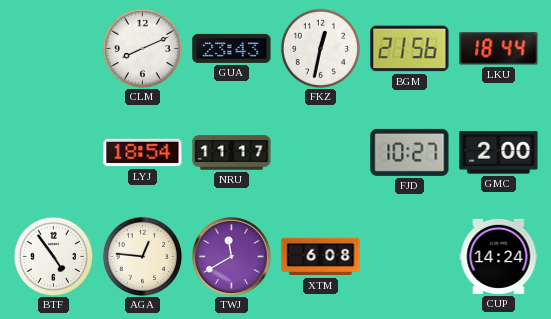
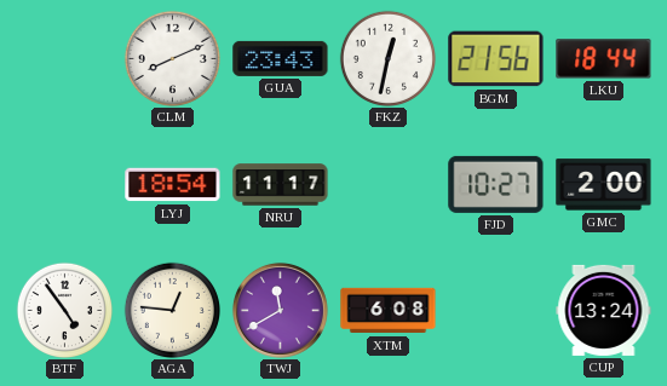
CUP: 14:24 -> 13:24 (604, 310)
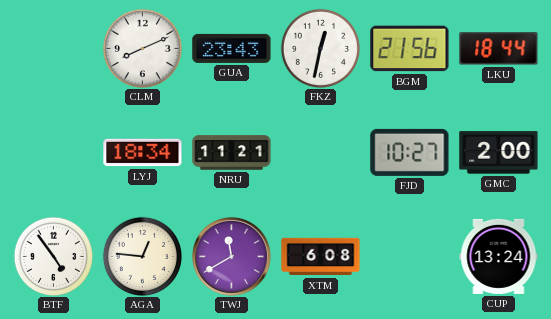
LYJ: 18:54 -> 18:34 (143, 153)
NRU: 11:17 -> 11:21 (232, 153)
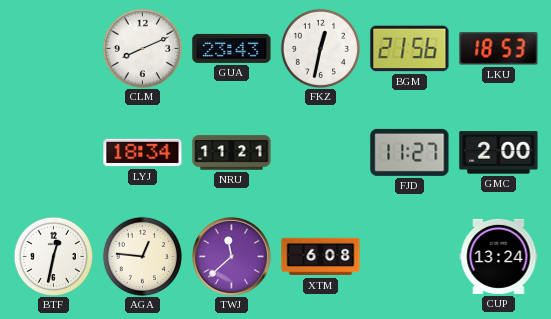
LKU: 18:44 -> 18:53 (499, 49)
FJD: 10:27 -> 11:27 (410, 152)
BTF: 4:54 -> 12:32 (53, 256)
TWJ: 11:40 -> 11:38 (231, 256)
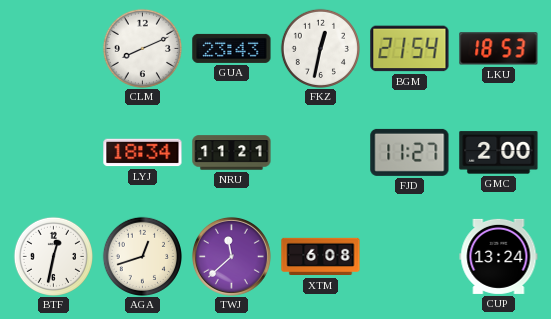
BGM: 21:56 -> 21:54 (410, 49)
AGA: 12:46 -> 12:42 (142, 256)
